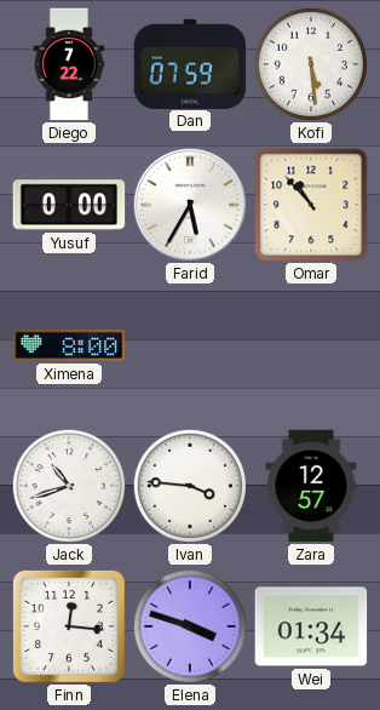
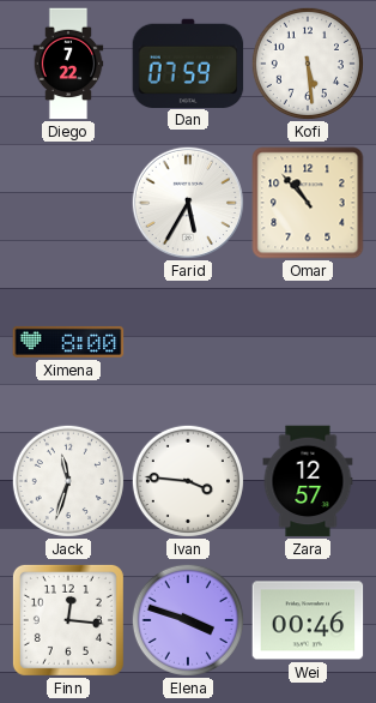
Yusuf: 0:00 -> none (69, 205)
Jack: 10:42 -> 11:33 (68, 481)
Wei: 01:34 -> 00:46 (308, 620)
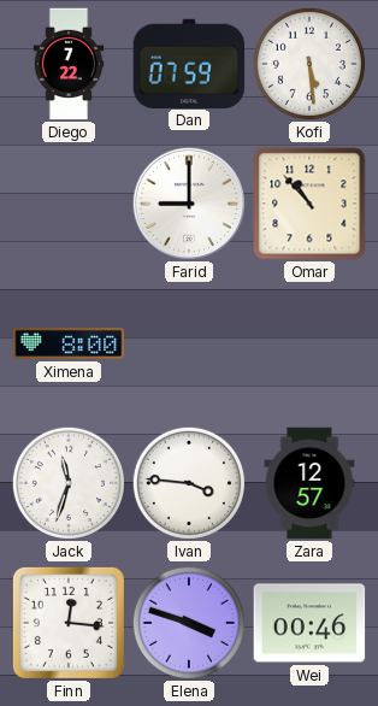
Farid: 5:35 -> 9:00 (188, 202)
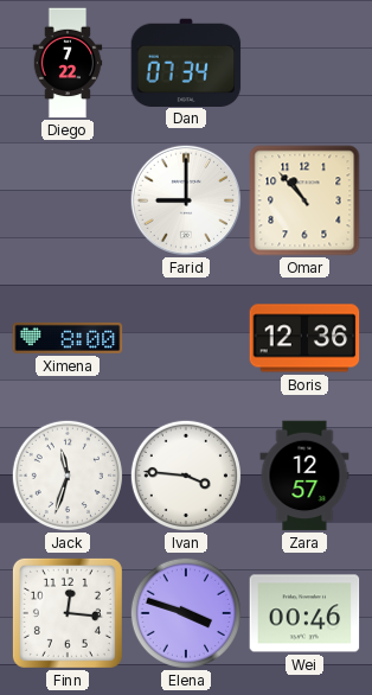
Dan: 07:59 -> 07:34 (186, 62)
Kofi: 5:29 -> none (309, 64)
Boris: none -> 12:36 (304, 338)
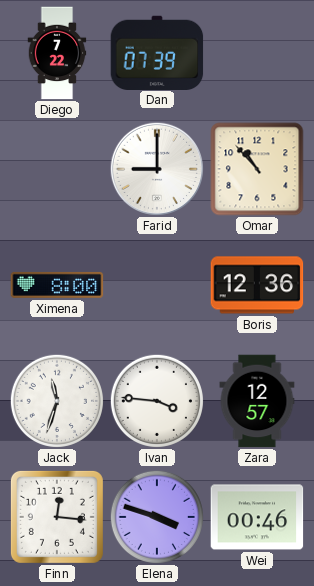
Dan: 07:34 -> 07:39 (157, 52)
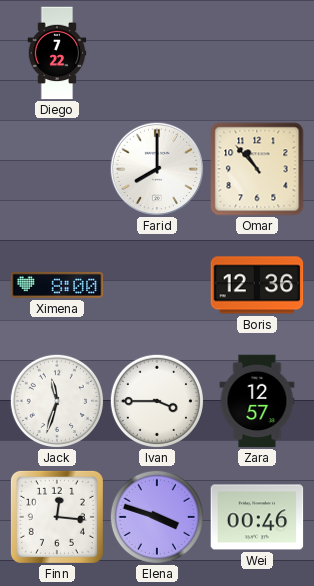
Dan: 07:39 -> none (157, 52)
Farid: 9:00 -> 8:00 (156, 168)
Ivan: 3:46 -> 3:45 (157, 401)
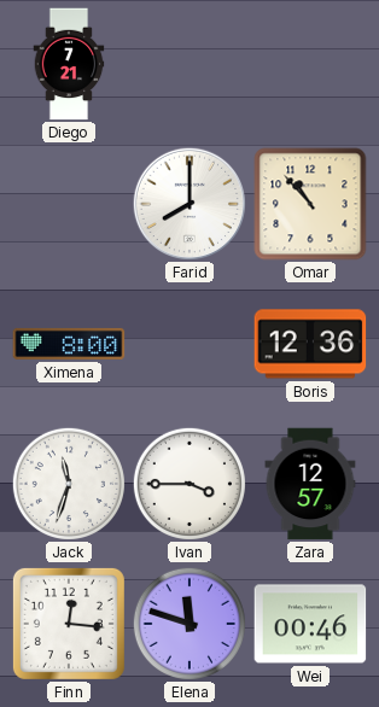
Diego: 7:22 -> 7:21 (69, 64)
Elena: 3:48 -> 11:48 (189, 624)
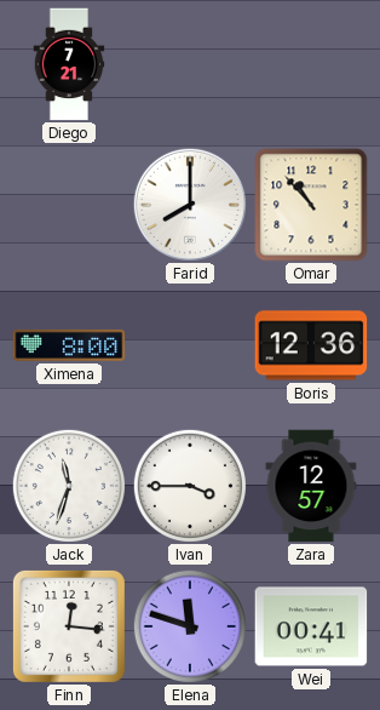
Wei: 00:46 -> 00:41 (311, 626)
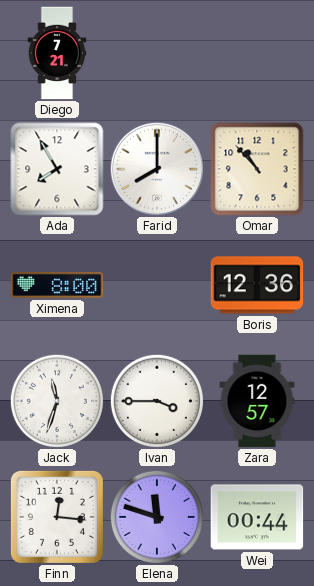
Ada: none -> 7:55 (57, 169)
Wei: 00:41 -> 00:44 (257, 517)
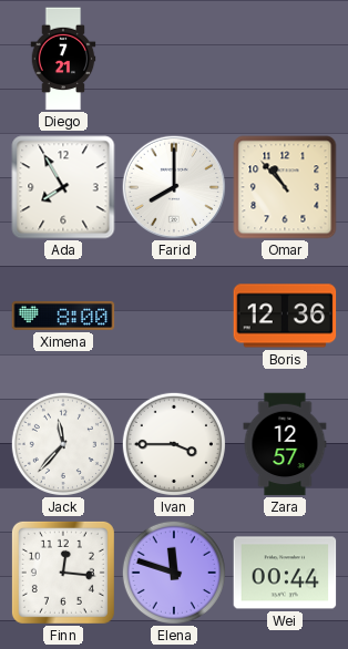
Jack: 11:33 -> 11:37 (63, 444)
